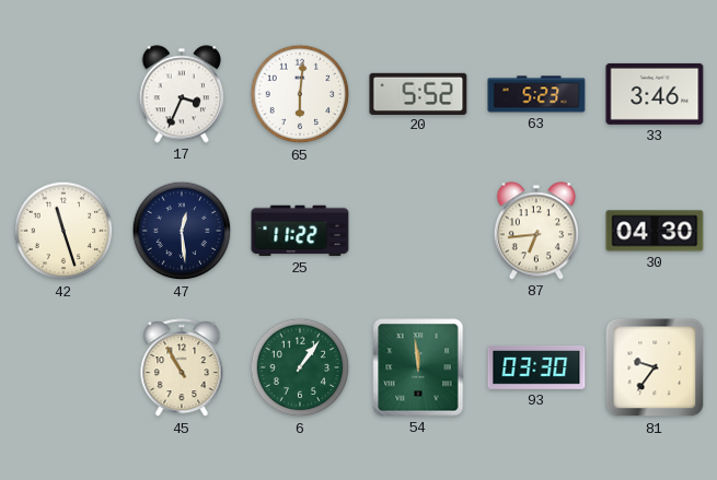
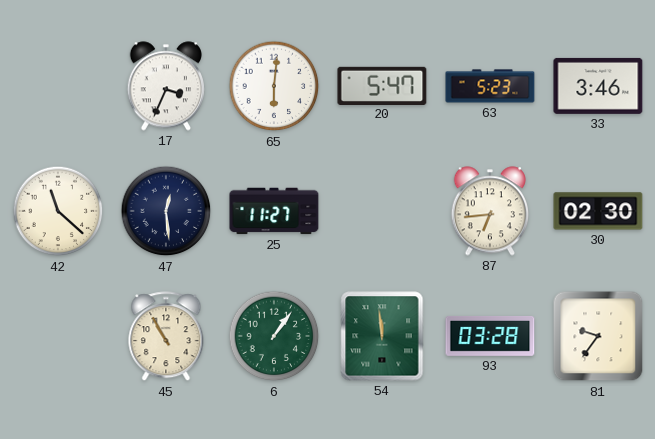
20: 5:52 -> 5:47 (382, 85)
42: 11:27 -> 11:22 (58, 211)
25: 11:22 -> 11:27 (274, 211)
30: 04:30 -> 02:30 (598, 211)
93: 03:30 -> 03:28 (490, 336)
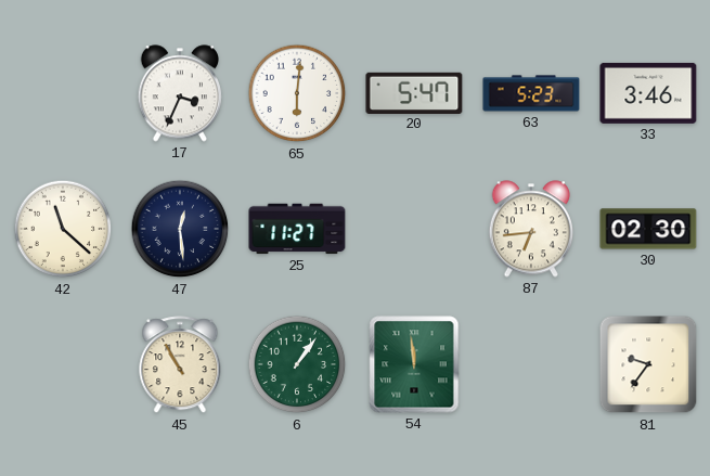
93: 03:28 -> none (490, 336)
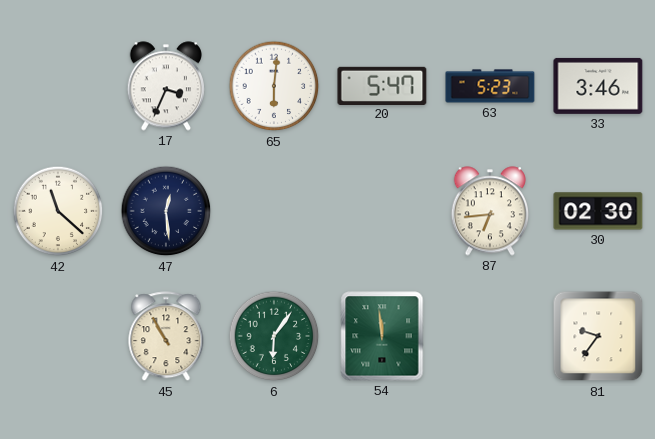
25: 11:27 -> none (297, 229)
6: 1:06 -> 6:06 (274, 336)
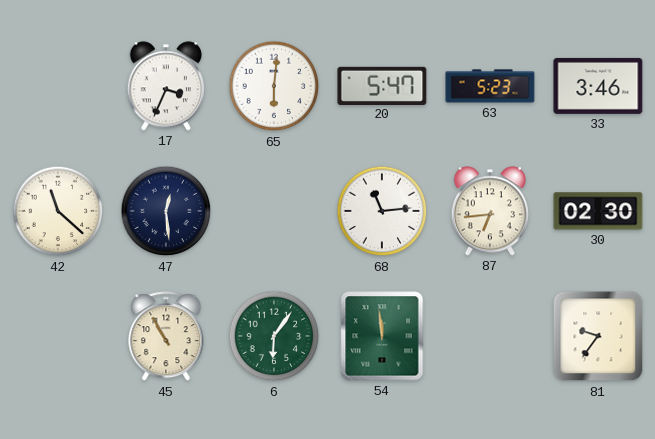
68: none -> 11:14 (382, 211)
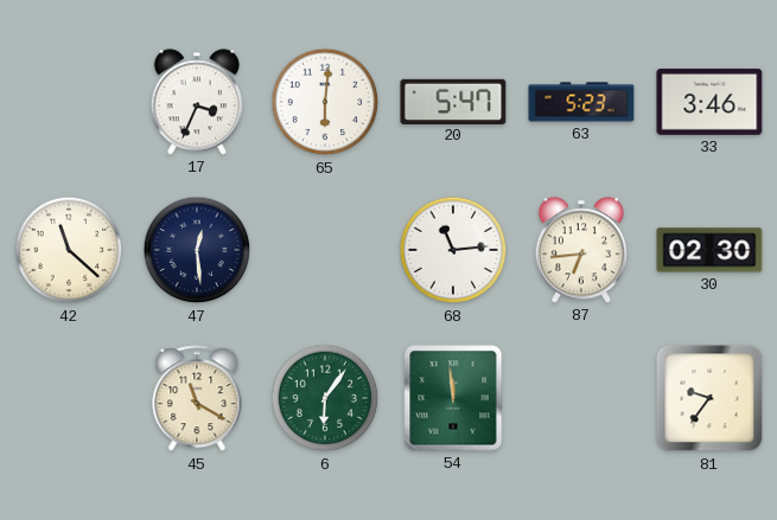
45: 10:55 -> 11:20 (197, 399)
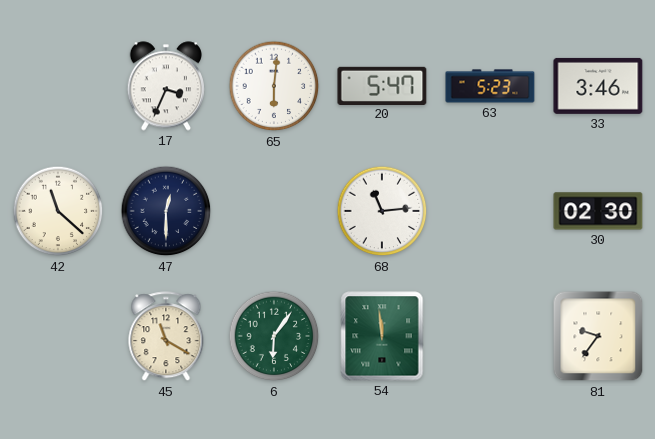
47: 12:29 -> 12:30 (166, 211)
87: 6:44 -> none (580, 250)
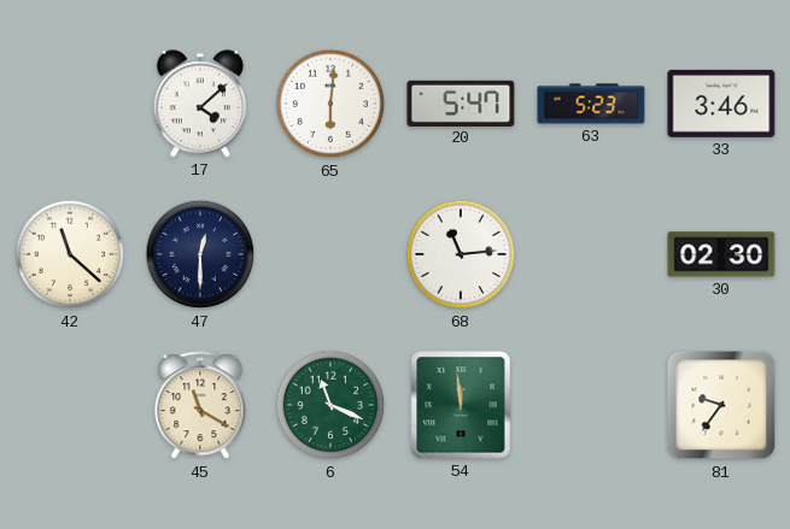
17: 3:34 -> 4:08 (199, 104)
6: 6:06 -> 11:19 (330, 405)
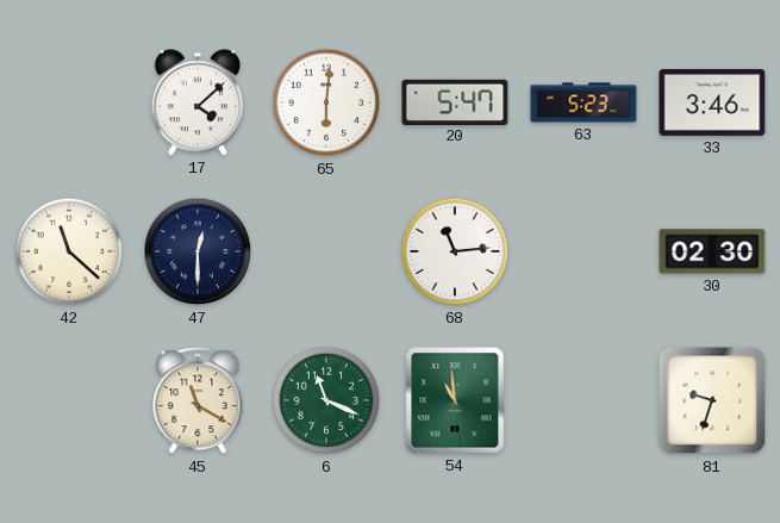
54: 11:59 -> 10:59 (455, 400)
81: 9:36 -> 9:33 (712, 400)
